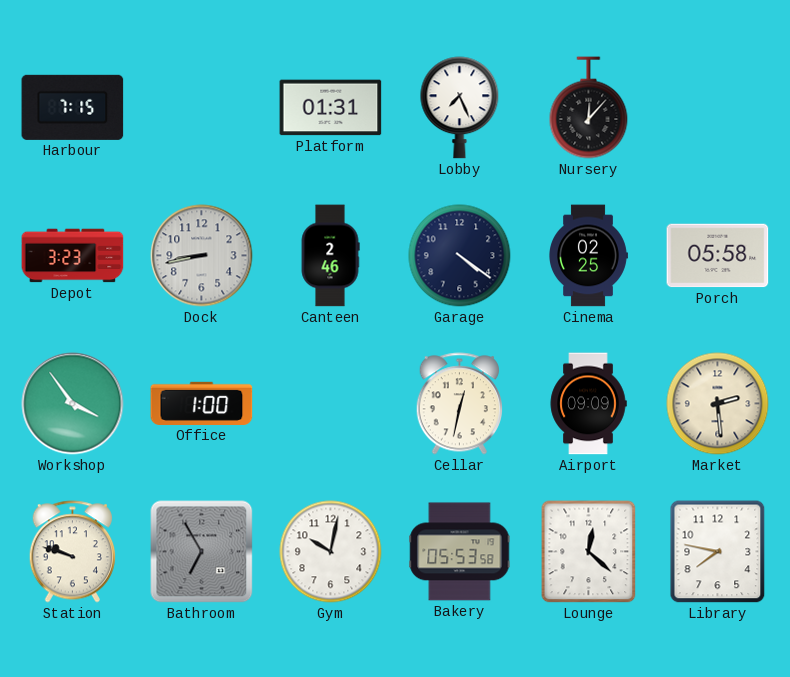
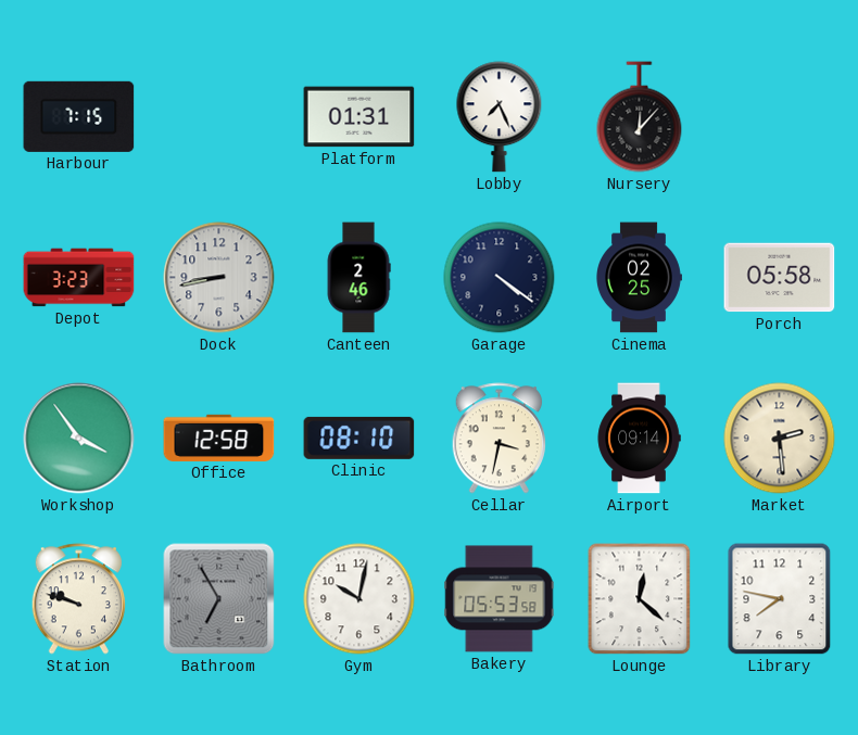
Office: 1:00 -> 12:58 (219, 438)
Clinic: none -> 08:10 (359, 438)
Cellar: 12:32 -> 3:32 (499, 439)
Airport: 09:09 -> 09:14 (639, 439)
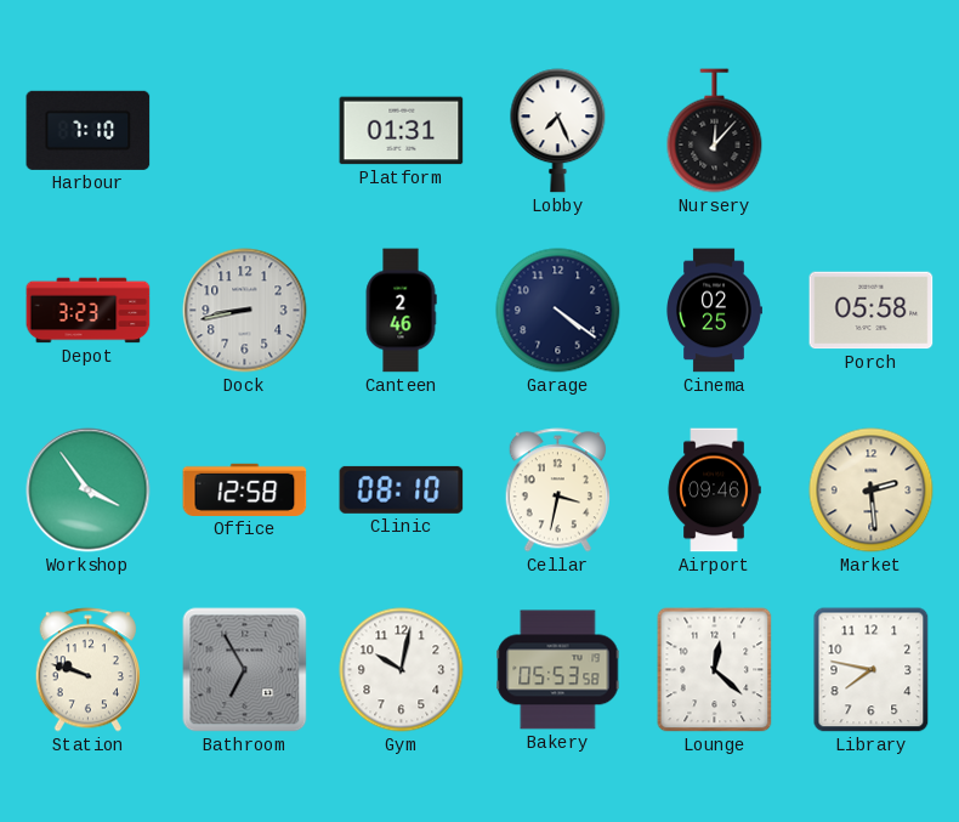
Harbour: 7:15 -> 7:10 (89, 130)
Airport: 09:14 -> 09:46 (714, 491)
